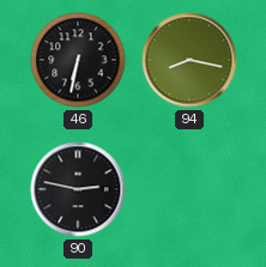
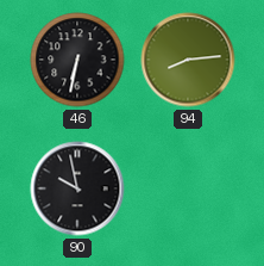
94: 8:17 -> 8:14 (188, 60)
90: 2:47 -> 9:58 (77, 188)
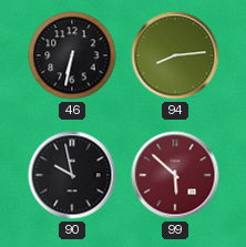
99: none -> 5:52 (175, 175)
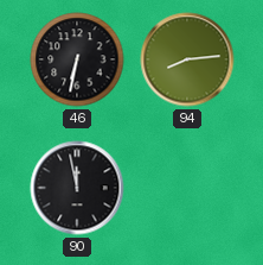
90: 9:58 -> 11:58 (77, 188)
99: 5:52 -> none (175, 175)
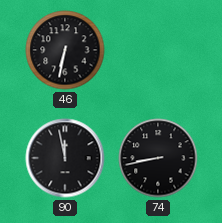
94: 8:14 -> none (187, 59)
74: none -> 8:43 (158, 158)
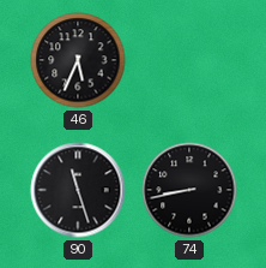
46: 6:32 -> 5:34 (78, 60)
90: 11:58 -> 11:27 (78, 190)
